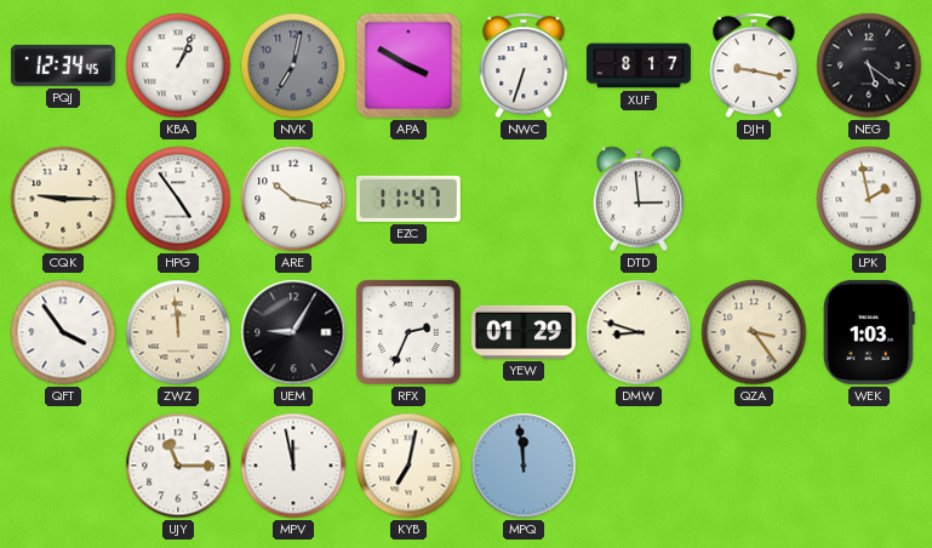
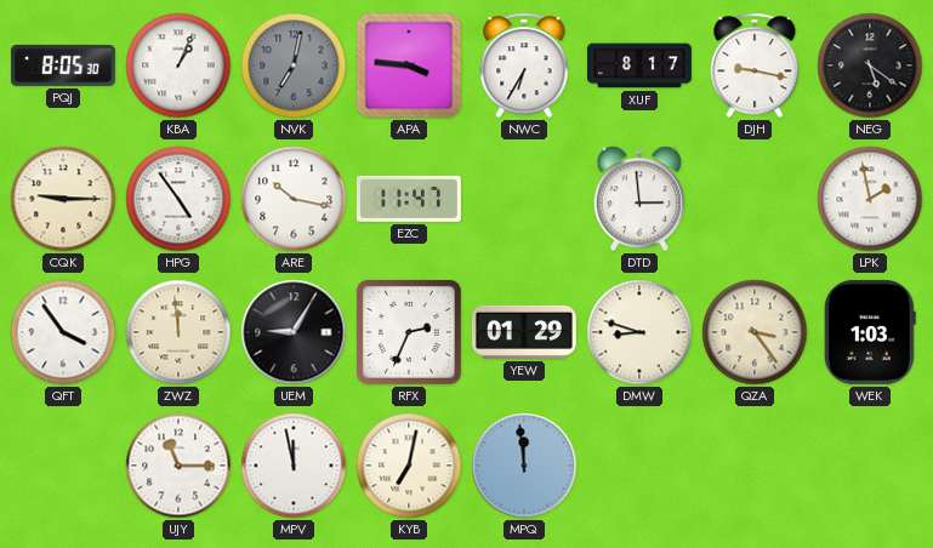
PQJ: 12:34 -> 8:05 (63, 65)
APA: 3:50 -> 3:46 (409, 65)
NWC: 6:33 -> 6:35 (524, 65)
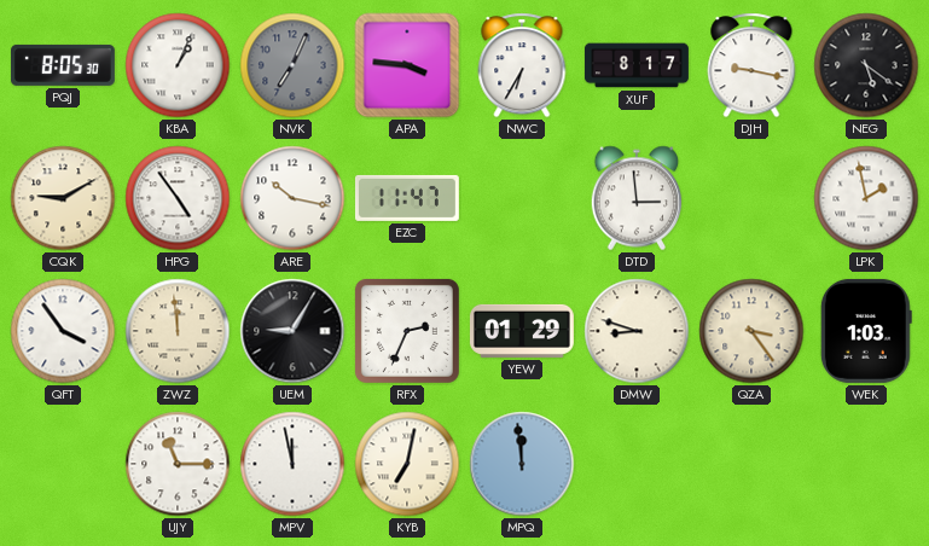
NVK: 7:02 -> 7:04 (292, 65)
CQK: 9:15 -> 9:10 (63, 198)
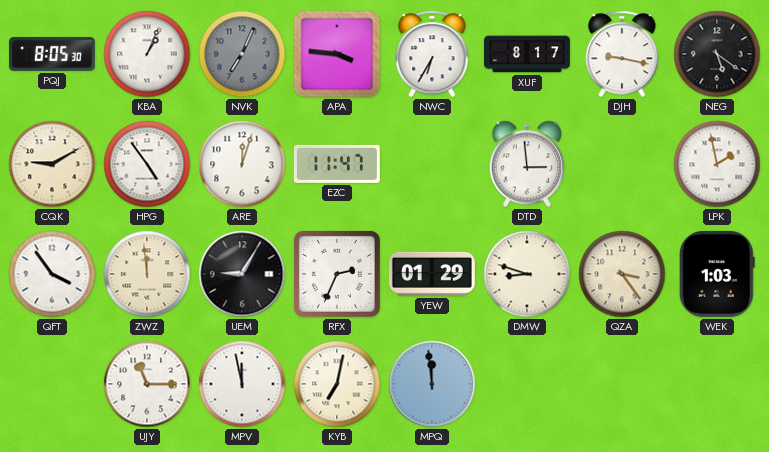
ARE: 10:17 -> 12:03 (242, 164)
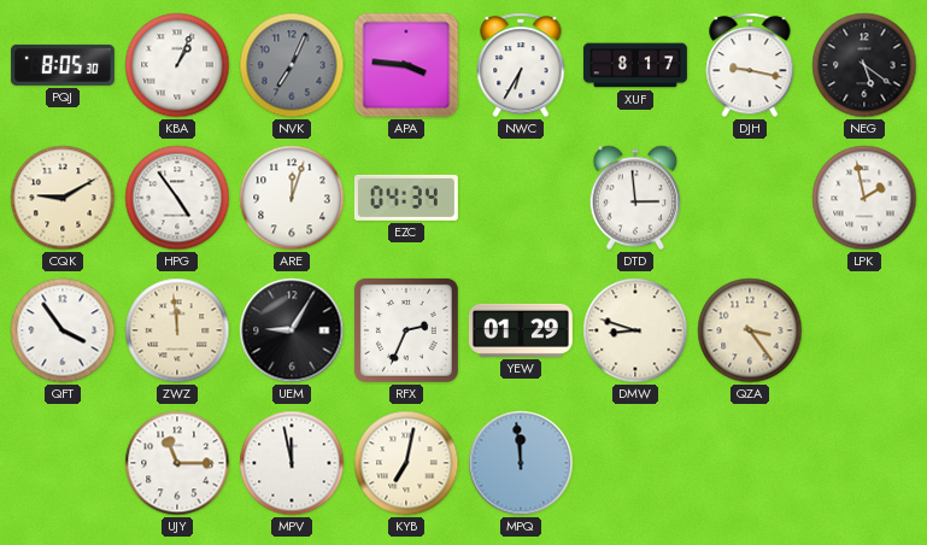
EZC: 11:47 -> 04:34 (406, 198)
WEK: 1:03 -> none (717, 274)
